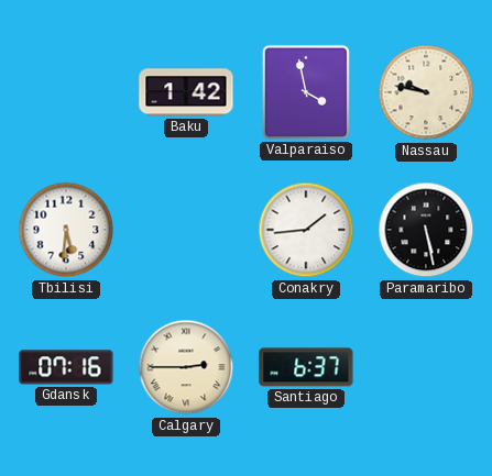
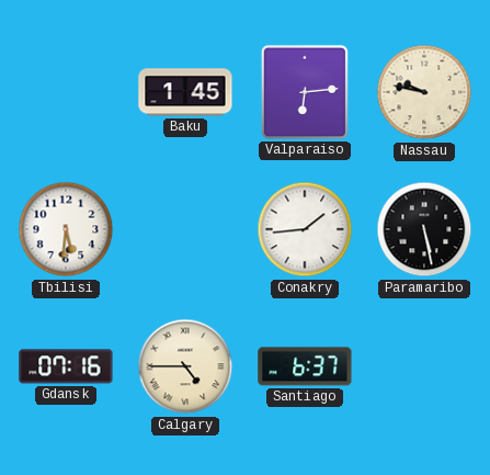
Baku: 1:42 -> 1:45 (185, 92)
Valparaiso: 3:58 -> 6:14 (305, 92)
Calgary: 2:45 -> 4:45 (185, 366)
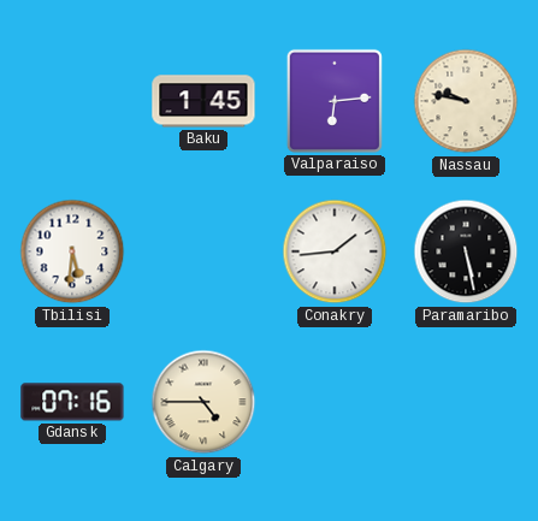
Santiago: 6:37 -> none (305, 366)
